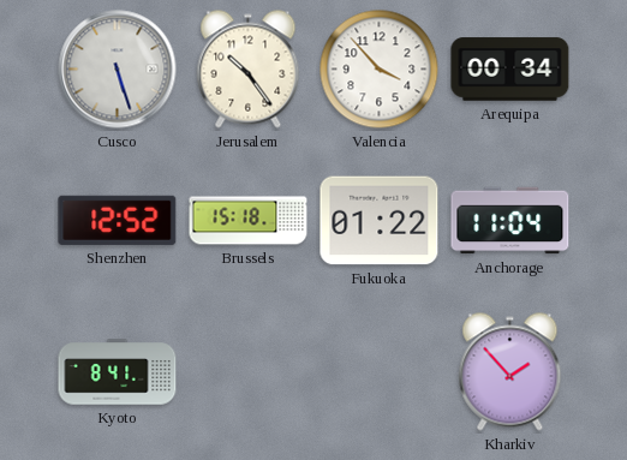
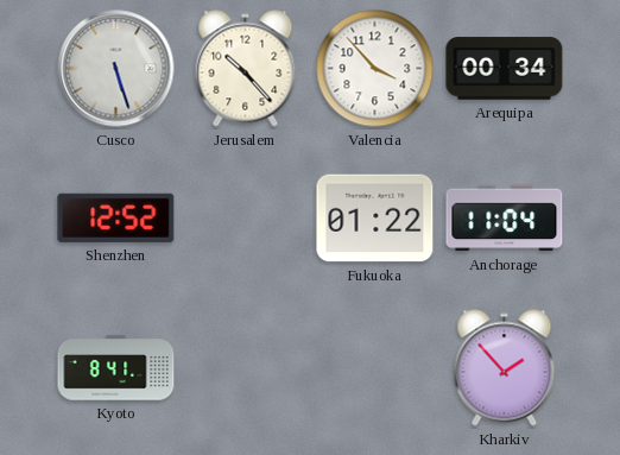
Jerusalem: 10:24 -> 10:23 (246, 69)
Brussels: 15:18 -> none (249, 221)
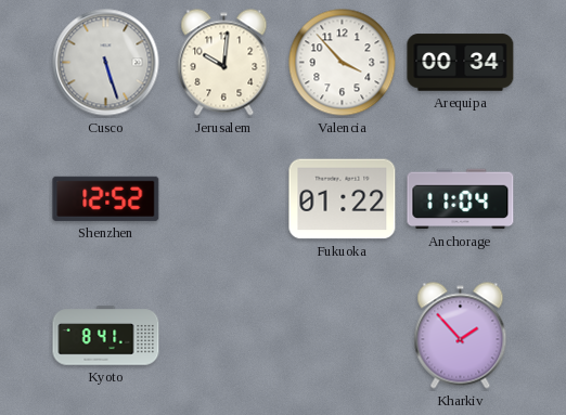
Jerusalem: 10:23 -> 10:01 (224, 63)
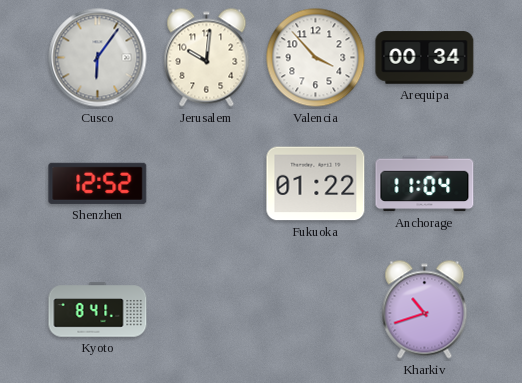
Cusco: 5:27 -> 6:06 (98, 58)
Kharkiv: 1:53 -> 10:42 (425, 310)
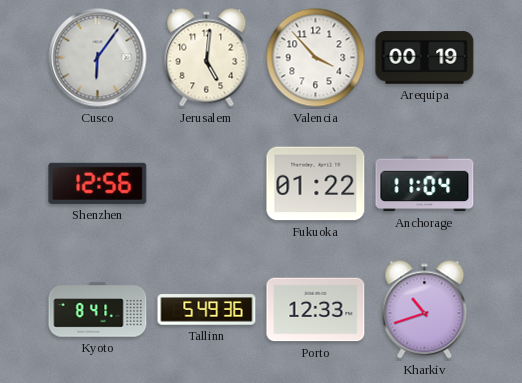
Jerusalem: 10:01 -> 5:01 (207, 58)
Arequipa: 00:34 -> 00:19 (425, 58)
Shenzhen: 12:52 -> 12:56 (98, 183)
Tallinn: none -> 5:49 (207, 310)
Porto: none -> 12:33 (316, 310)
